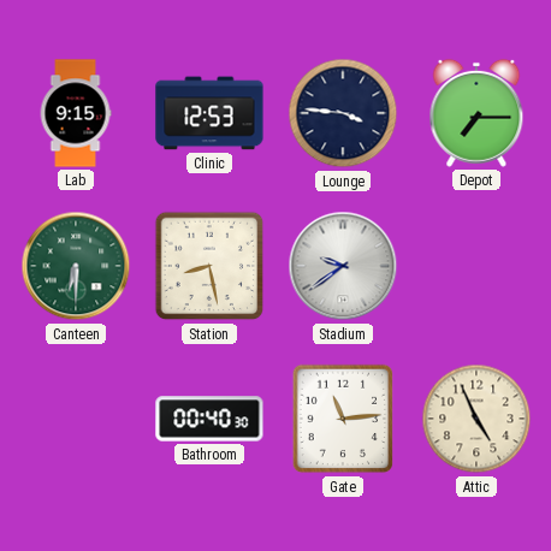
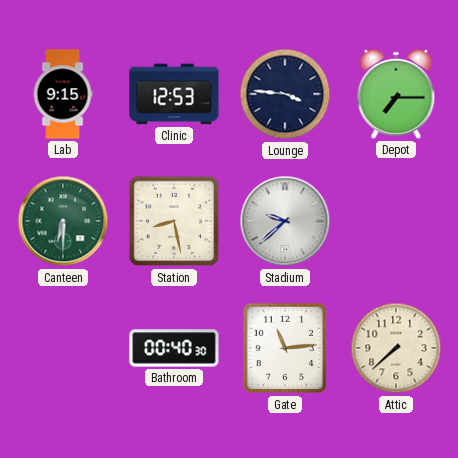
Stadium: 9:39 -> 9:38 (285, 221)
Attic: 4:56 -> 7:38 (396, 348)
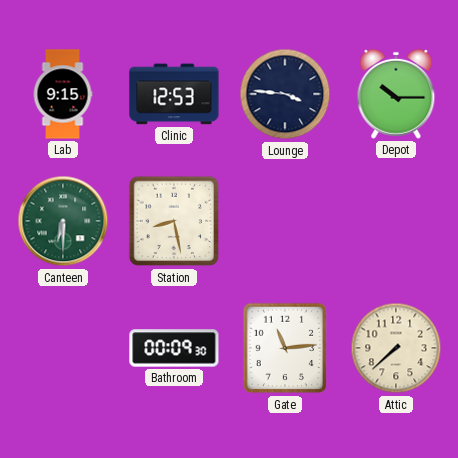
Depot: 7:15 -> 10:15 (396, 94)
Stadium: 9:38 -> none (285, 221)
Bathroom: 00:40 -> 00:09 (174, 348)
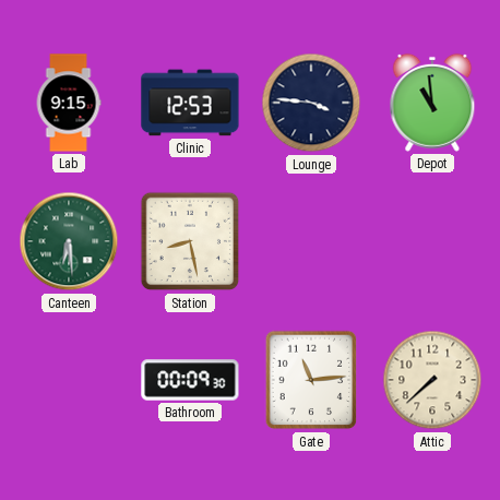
Depot: 10:15 -> 10:59 (432, 103)
Canteen: 6:30 -> 6:29 (69, 241)
